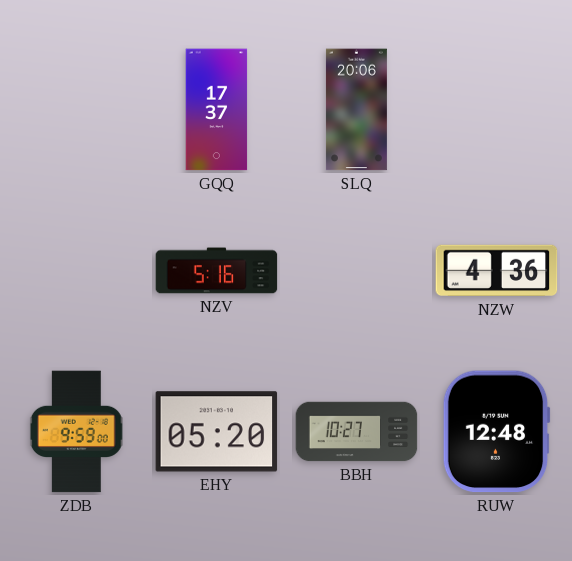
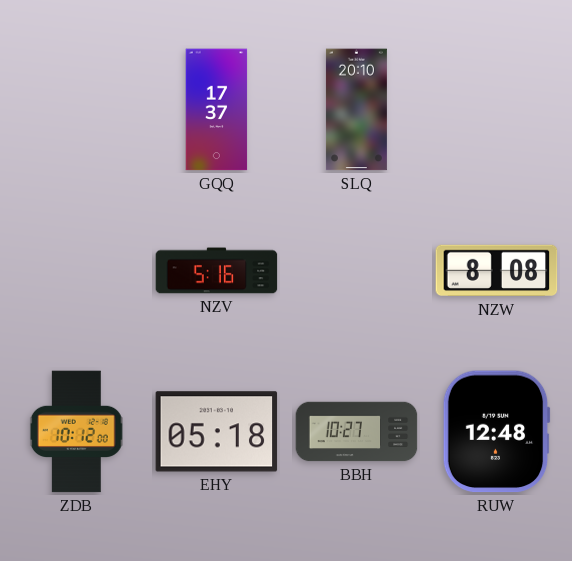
SLQ: 20:06 -> 20:10 (356, 110)
NZW: 4:36 -> 8:08 (497, 271)
ZDB: 9:59 -> 10:12 (76, 432)
EHY: 05:20 -> 05:18 (217, 432)
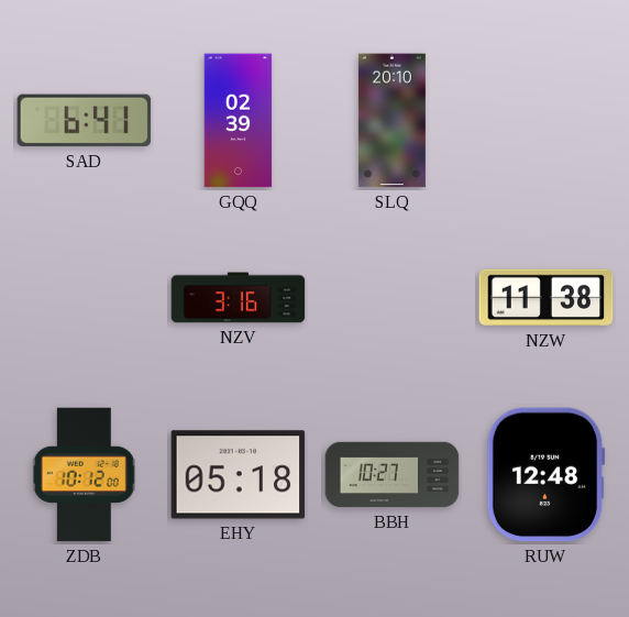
SAD: none -> 6:41 (85, 121)
GQQ: 17:37 -> 02:39 (239, 121)
NZV: 5:16 -> 3:16 (239, 298)
NZW: 8:08 -> 11:38 (547, 298)
